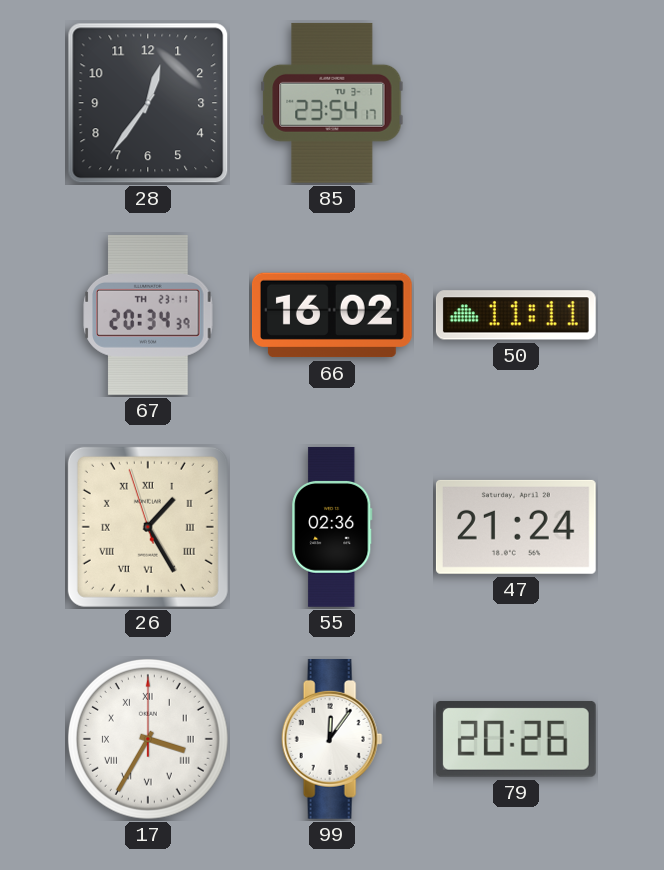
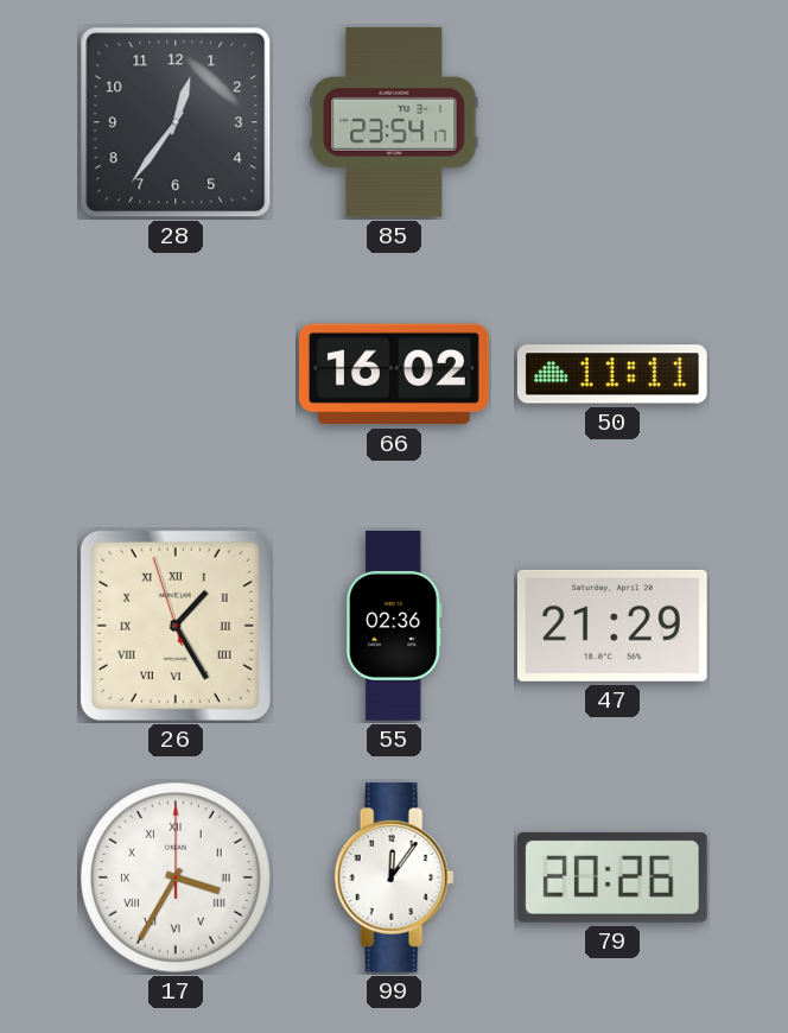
67: 20:34 -> none (148, 315)
47: 21:24 -> 21:29 (612, 626)
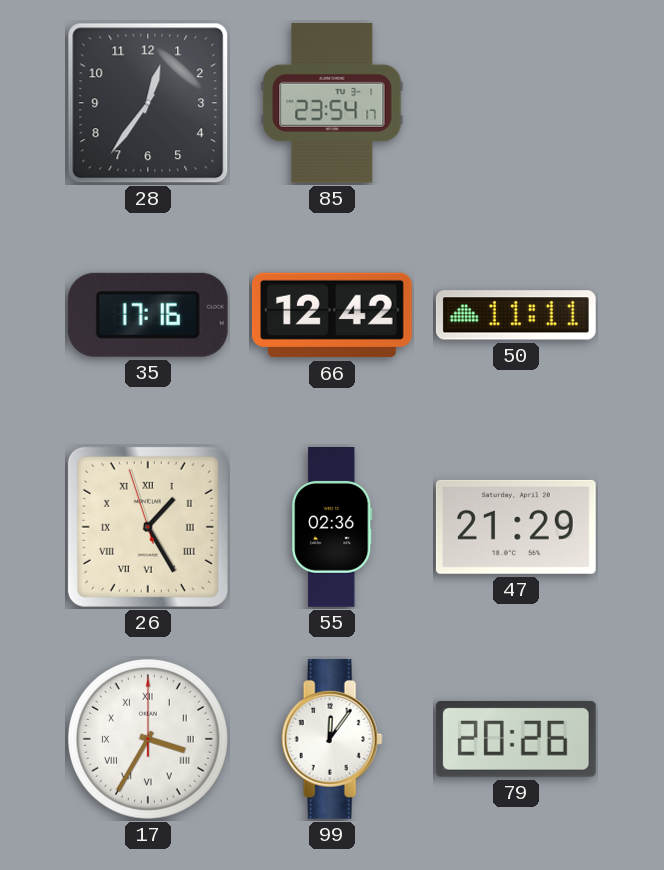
35: none -> 17:16 (148, 315)
66: 16:02 -> 12:42 (332, 315)
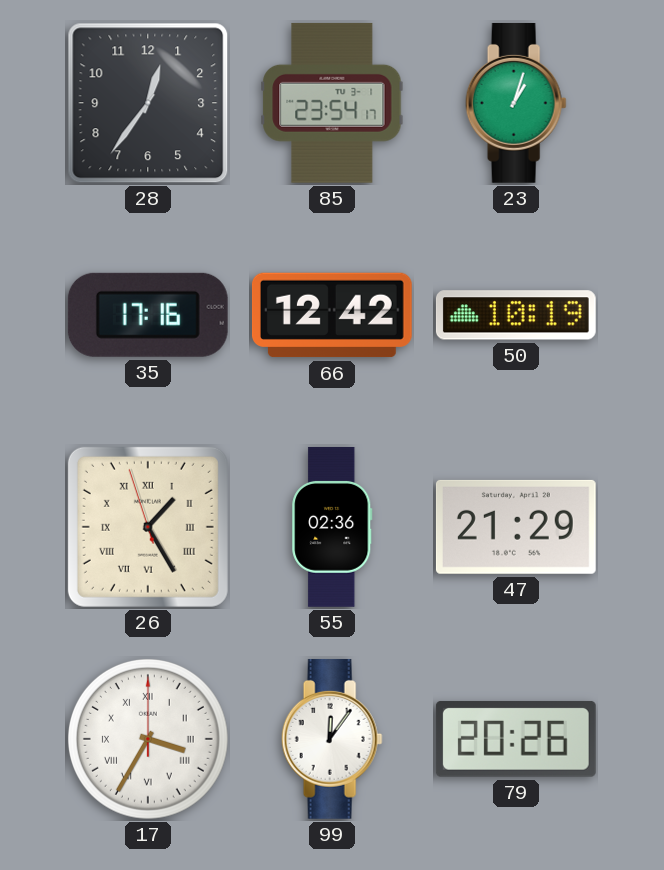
23: none -> 1:03 (516, 103)
50: 11:11 -> 10:19 (516, 315)
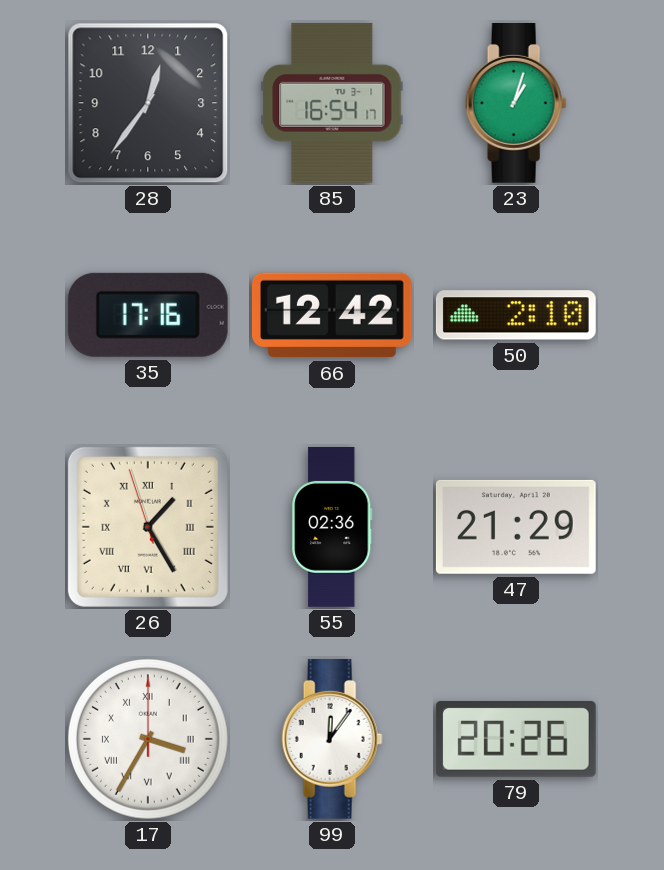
85: 23:54 -> 16:54 (332, 103)
50: 10:19 -> 2:10 (516, 315)
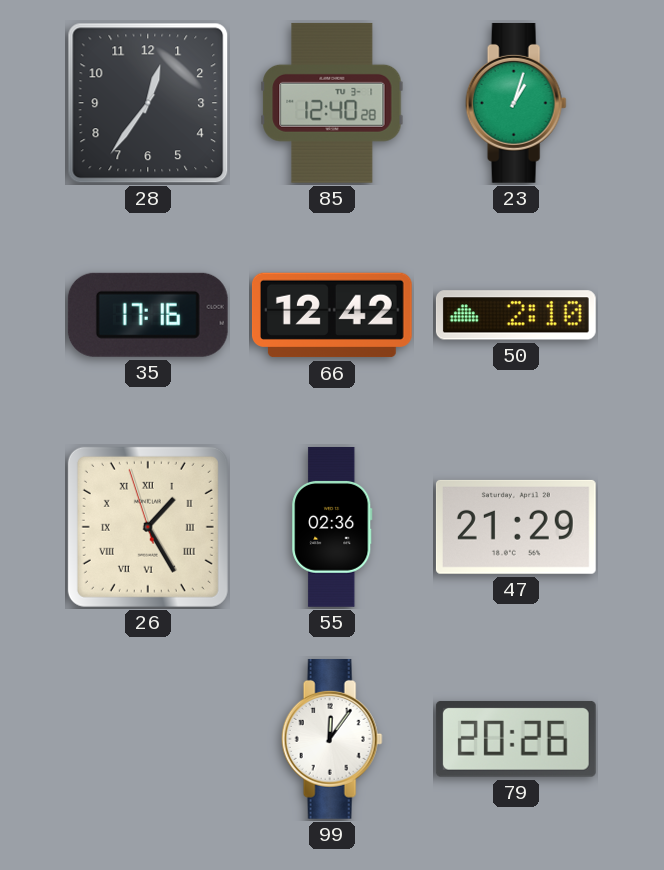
85: 16:54 -> 12:40 (332, 103)
17: 3:35 -> none (148, 739)
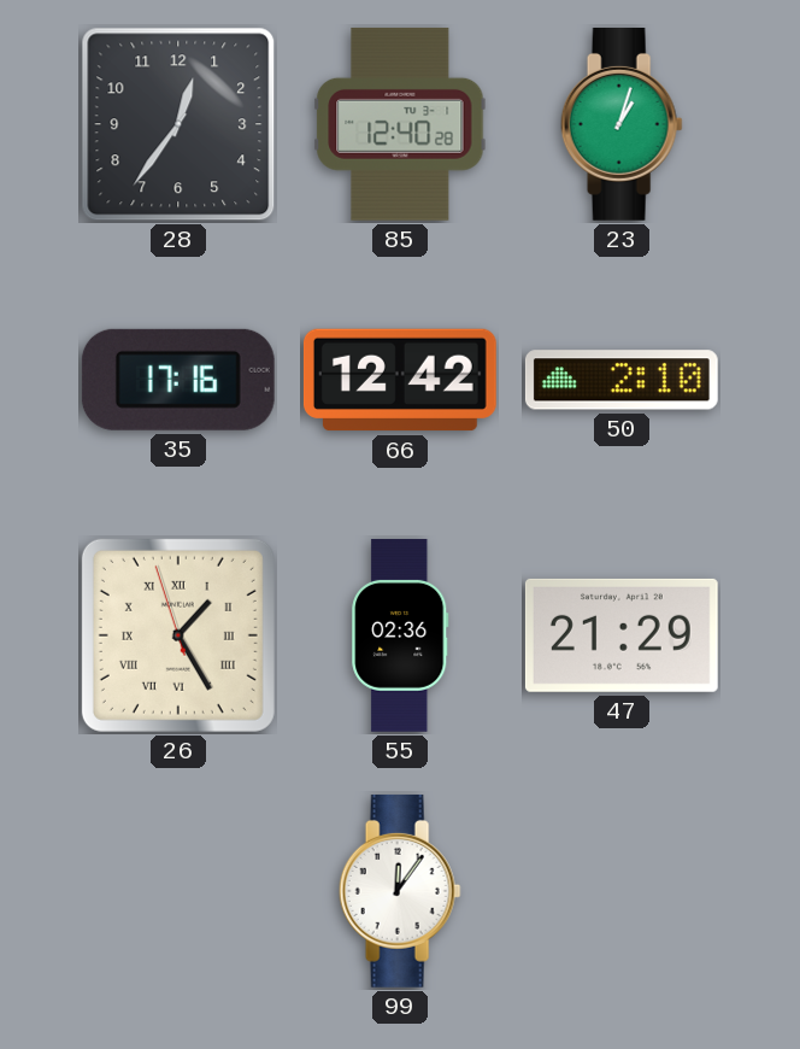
79: 20:26 -> none (516, 739)
